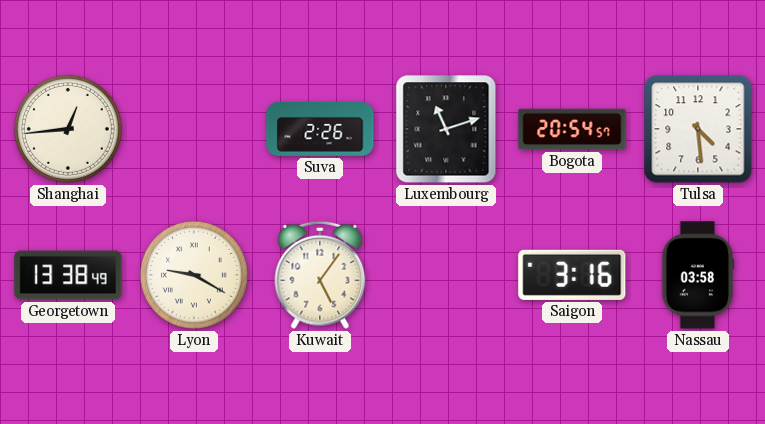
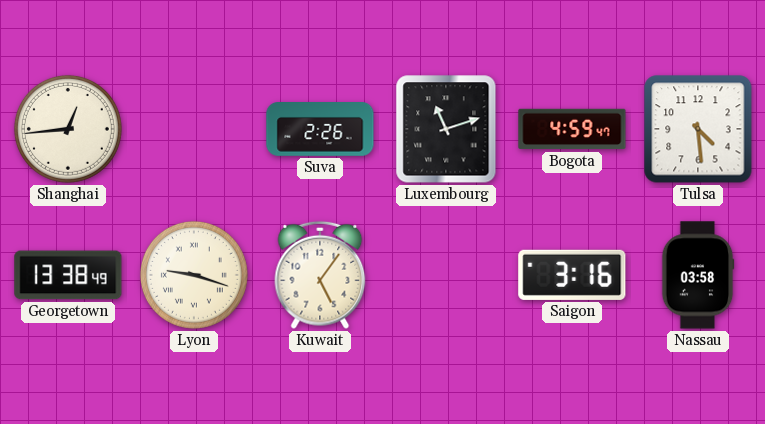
Bogota: 20:54 -> 4:59 (572, 129)
Lyon: 9:20 -> 9:18 (194, 275)
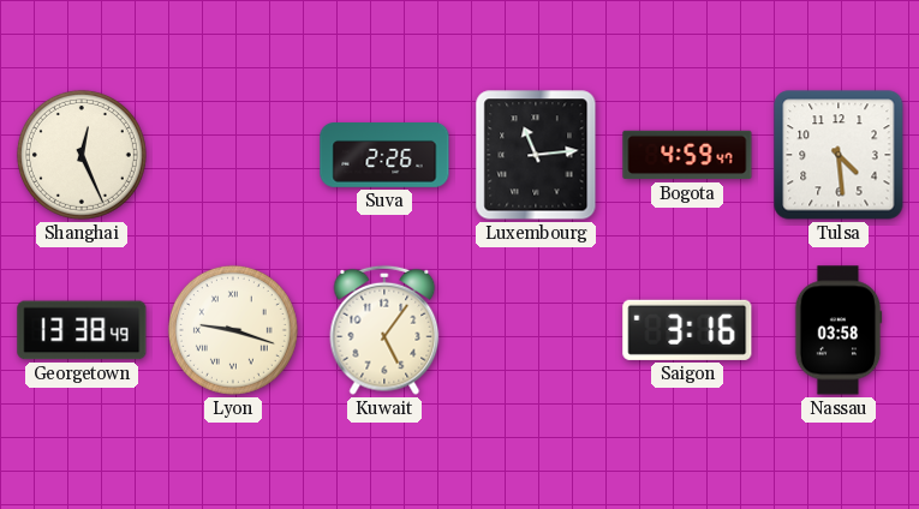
Shanghai: 12:44 -> 12:26 (82, 155)
Luxembourg: 11:12 -> 11:14 (536, 155)
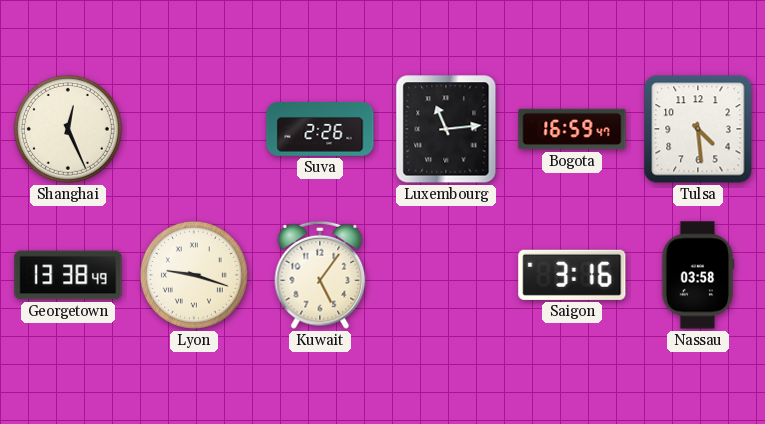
Bogota: 4:59 -> 16:59 (572, 129)
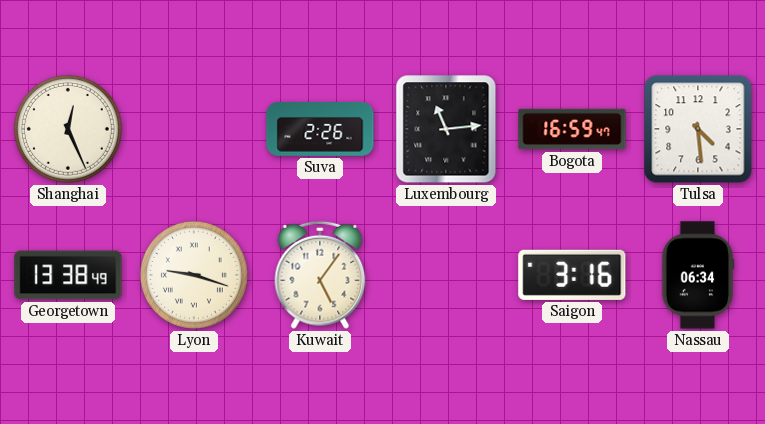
Nassau: 03:58 -> 06:34 (698, 275)
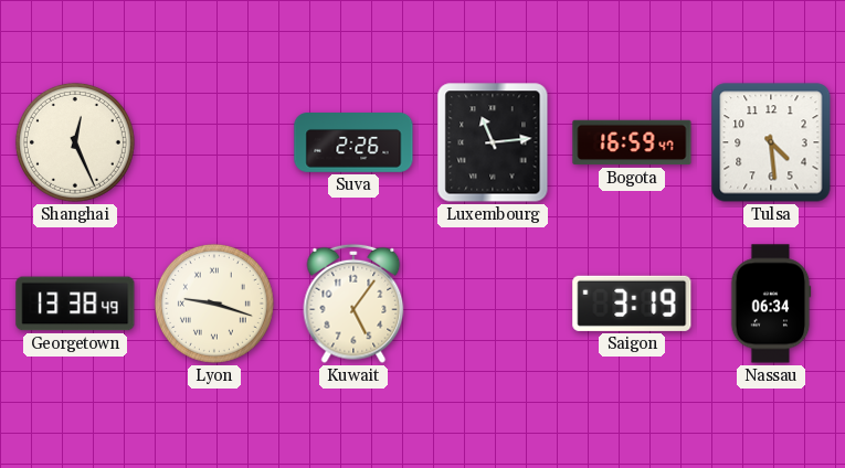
Saigon: 3:16 -> 3:19 (632, 304)
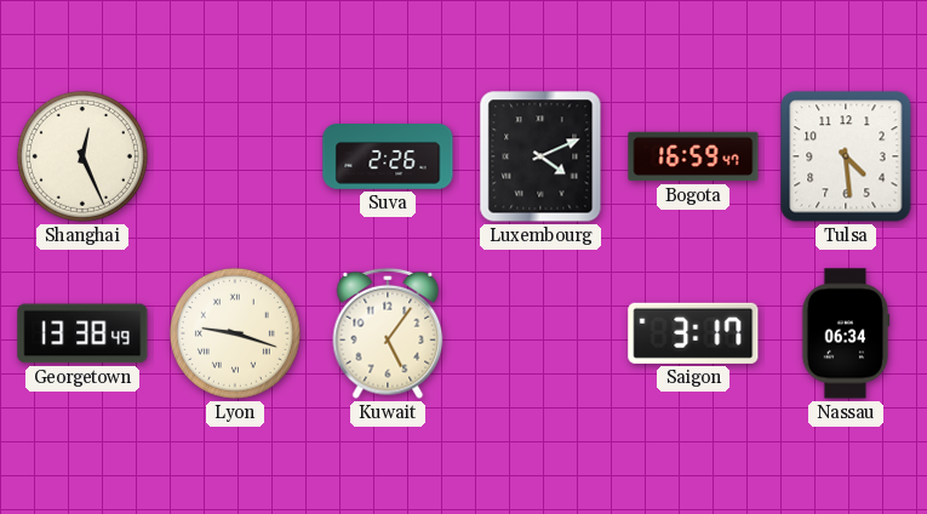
Luxembourg: 11:14 -> 4:11 (540, 156)
Saigon: 3:19 -> 3:17 (693, 333)
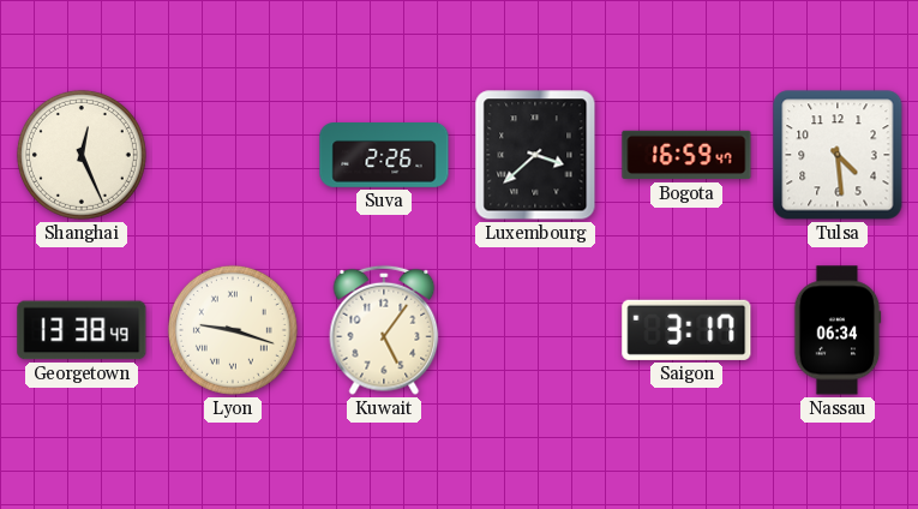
Luxembourg: 4:11 -> 3:38 (535, 155)
